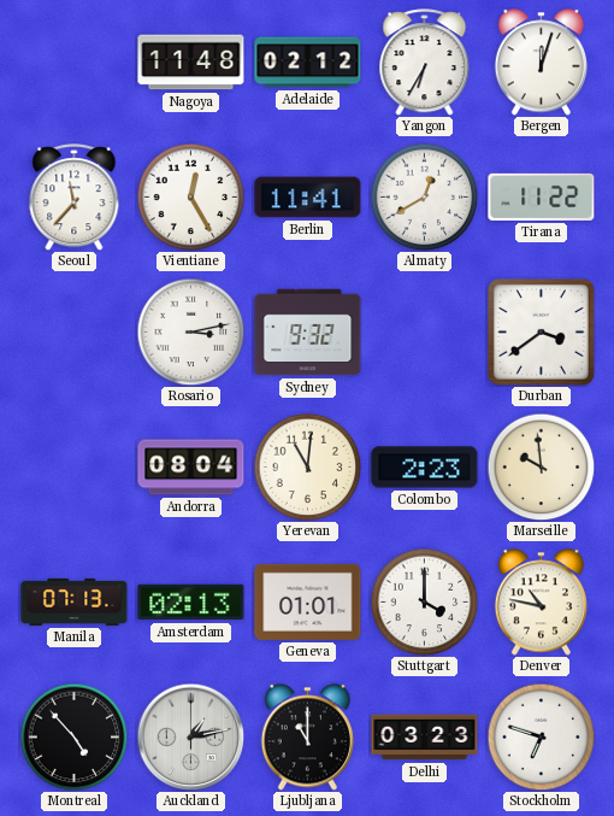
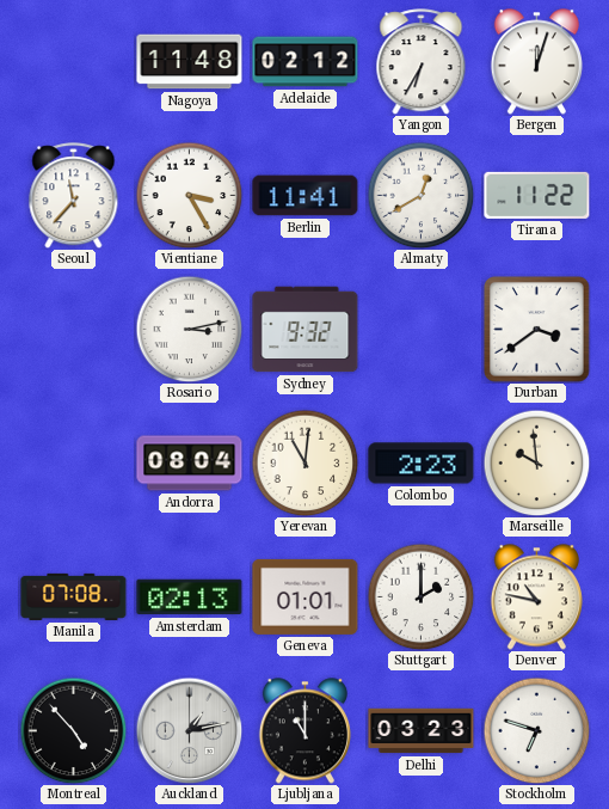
Vientiane: 12:25 -> 3:25 (189, 195)
Manila: 07:13 -> 07:08 (74, 596)
Stuttgart: 4:00 -> 2:00 (420, 596)
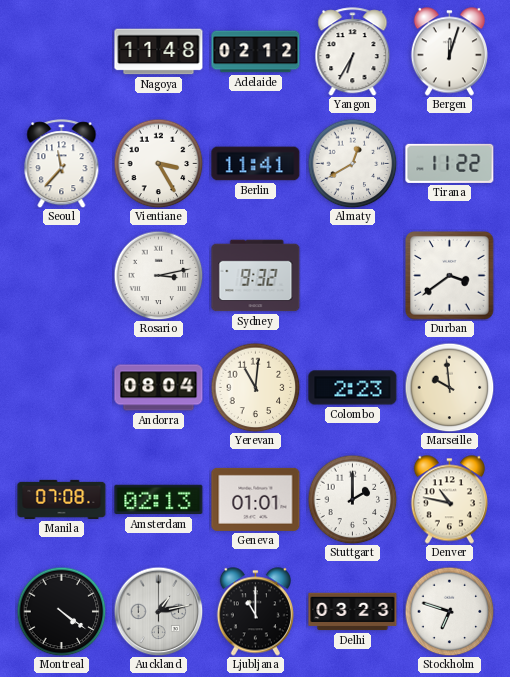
Montreal: 4:53 -> 4:21 (61, 611)
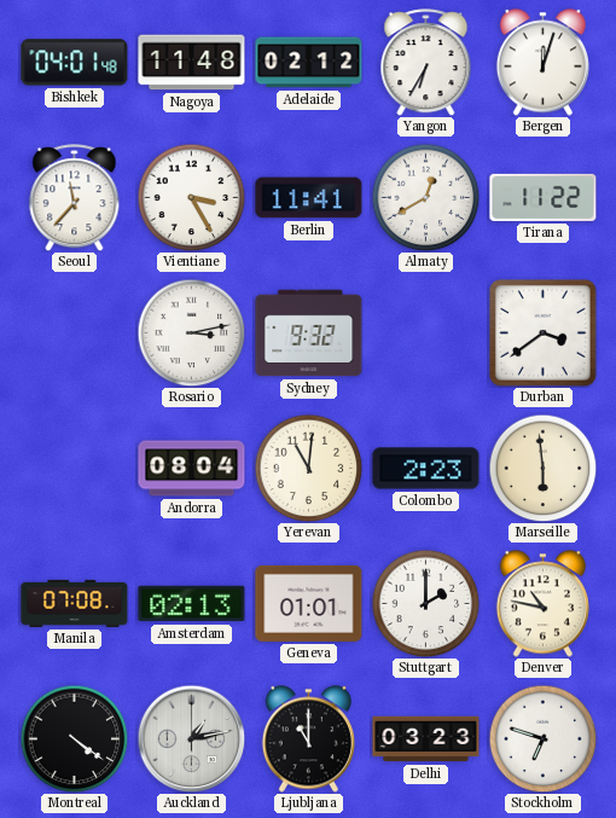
Bishkek: none -> 04:01 (75, 63)
Marseille: 9:59 -> 5:59 (542, 468)
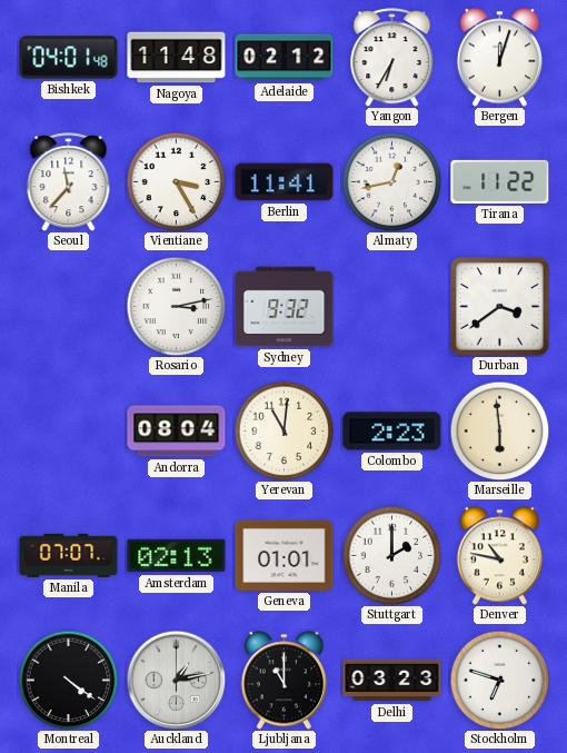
Almaty: 12:40 -> 12:43 (391, 181)
Manila: 07:08 -> 07:07 (69, 555)
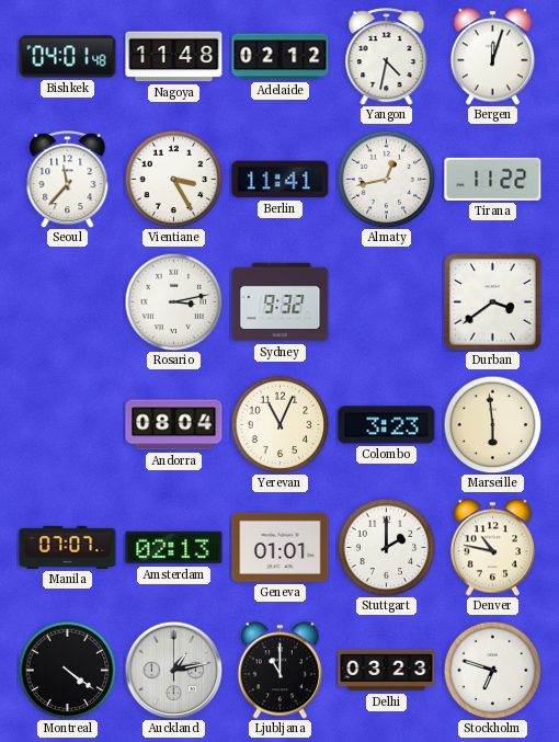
Yangon: 6:35 -> 4:32 (387, 57)
Yerevan: 11:01 -> 11:04 (279, 424)
Colombo: 2:23 -> 3:23 (387, 425)
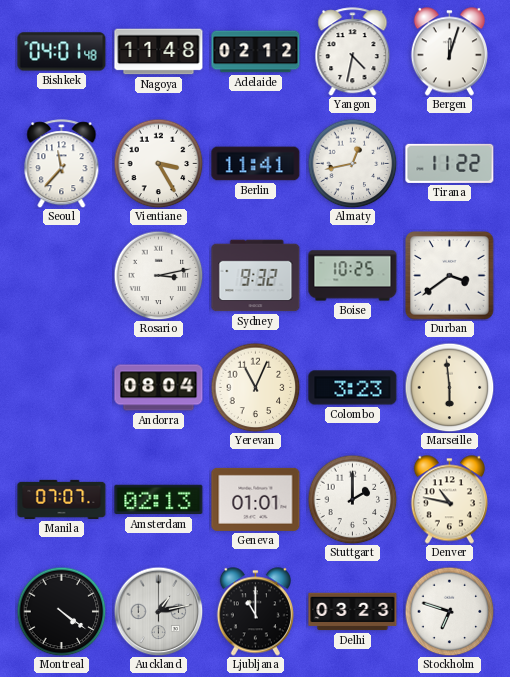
Boise: none -> 10:25 (353, 276)
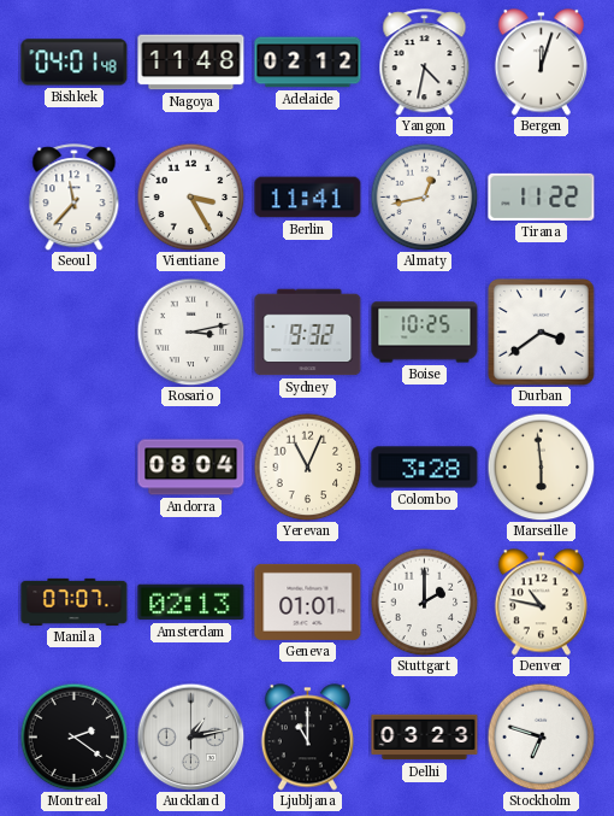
Colombo: 3:23 -> 3:28 (425, 468)
Montreal: 4:21 -> 2:21 (73, 736)
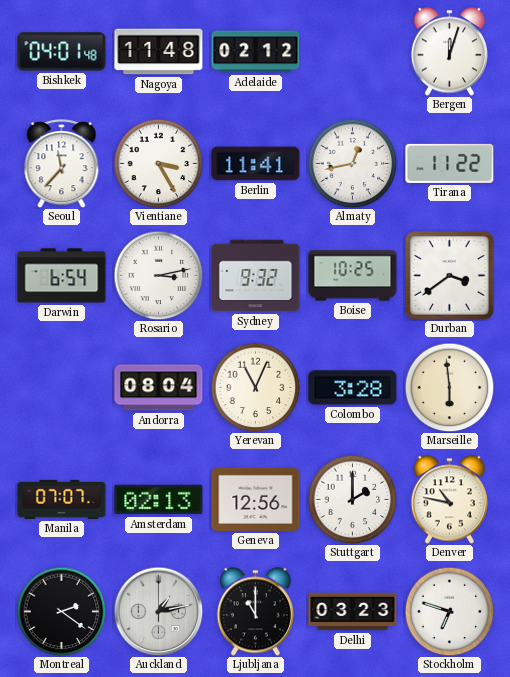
Yangon: 4:32 -> none (425, 63)
Darwin: none -> 6:54 (62, 276)
Geneva: 01:01 -> 12:56 (256, 499)
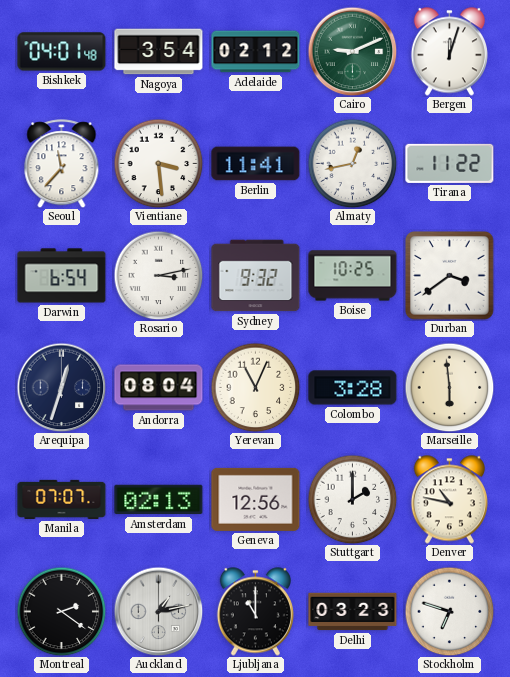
Nagoya: 11:48 -> 3:54 (159, 52)
Cairo: none -> 9:11 (352, 51)
Vientiane: 3:25 -> 3:29 (158, 163)
Arequipa: none -> 12:33 (61, 387)
